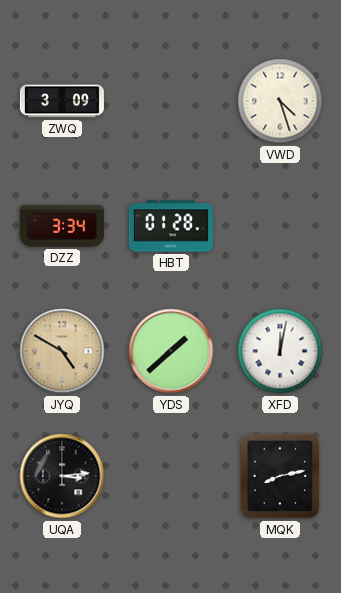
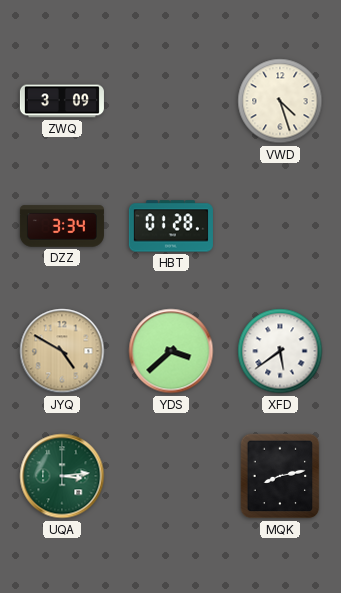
YDS: 1:38 -> 3:38 (171, 351)
XFD: 12:02 -> 5:39 (280, 351)
UQA dial: black -> green (62, 476)
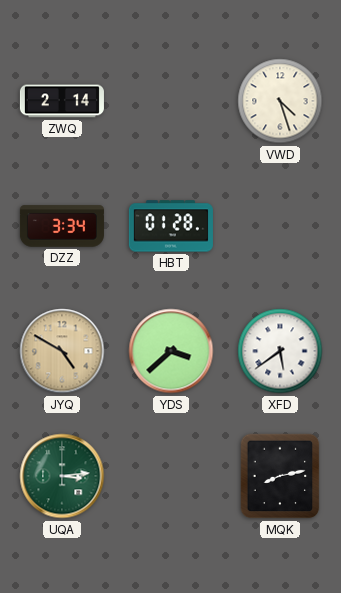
ZWQ: 3:09 -> 2:14 (62, 101)
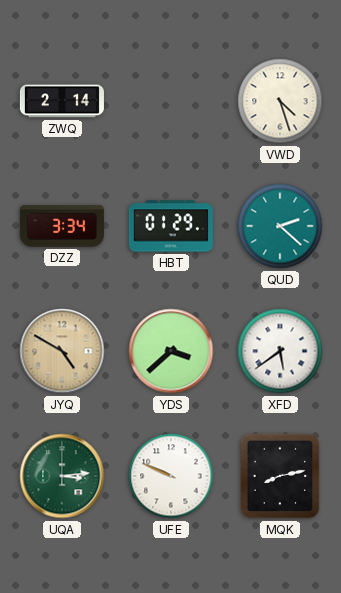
HBT: 01:28 -> 01:29 (171, 226)
QUD: none -> 2:22 (280, 226)
UFE: none -> 9:49 (171, 476)
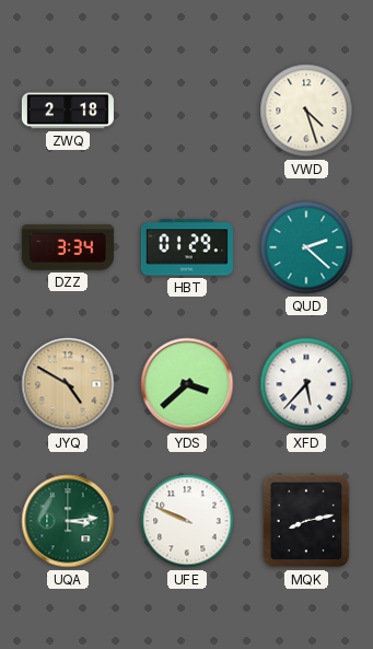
ZWQ: 2:14 -> 2:18 (68, 111)
XFD: 5:39 -> 5:37 (306, 384)
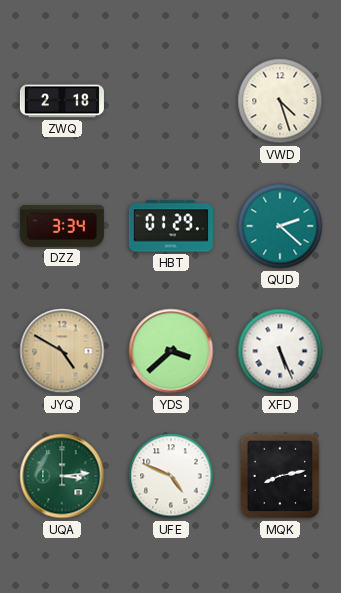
XFD: 5:37 -> 5:26 (280, 351)
UFE: 9:49 -> 4:49 (171, 476)
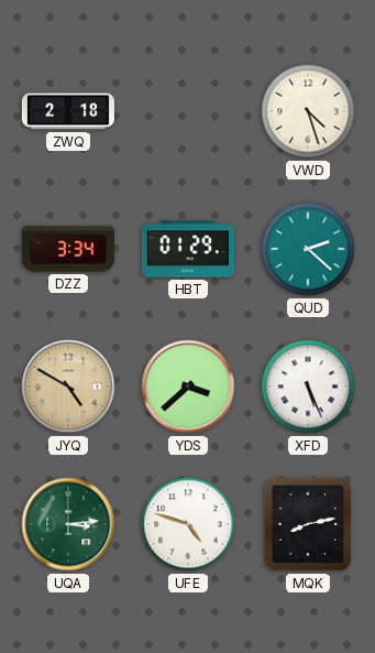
UFE: 4:49 -> 4:48 (188, 524)
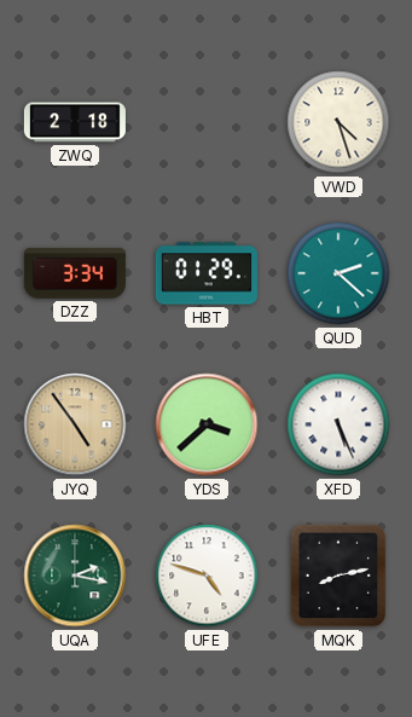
JYQ: 4:50 -> 4:54 (75, 424)
UQA: 3:14 -> 2:17 (75, 576)
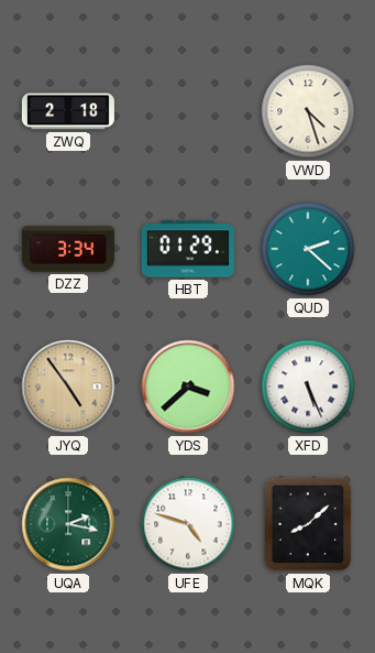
MQK: 8:13 -> 8:08 (308, 524)
